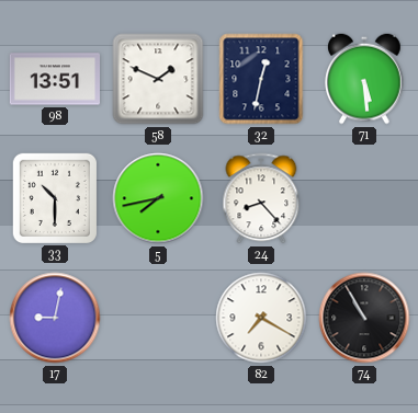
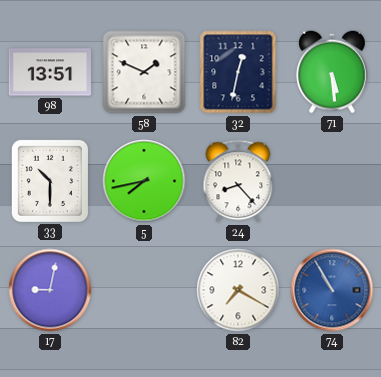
74 dial: black -> blue (332, 290)
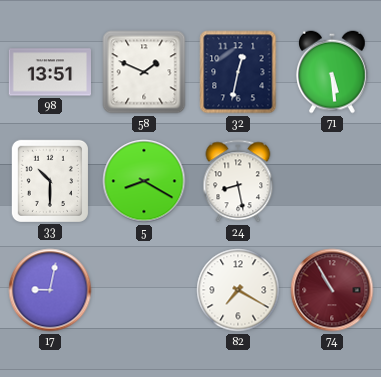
5: 7:43 -> 8:20 (144, 181)
24: 8:23 -> 8:28 (238, 181)
74 dial: blue -> burgundy (332, 290)
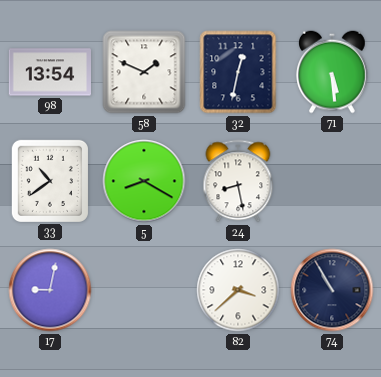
98: 13:51 -> 13:54 (50, 72)
33: 10:30 -> 10:39 (49, 180)
82: 7:20 -> 3:38 (238, 290)
74 dial: burgundy -> navy (332, 290)
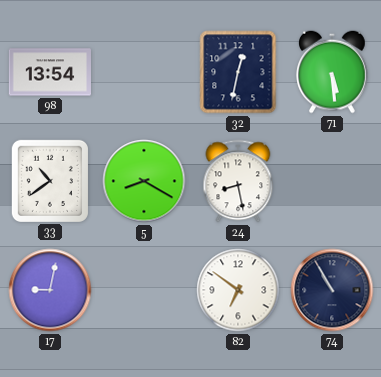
58: 1:49 -> none (144, 72)
82: 3:38 -> 6:51 (238, 290)
